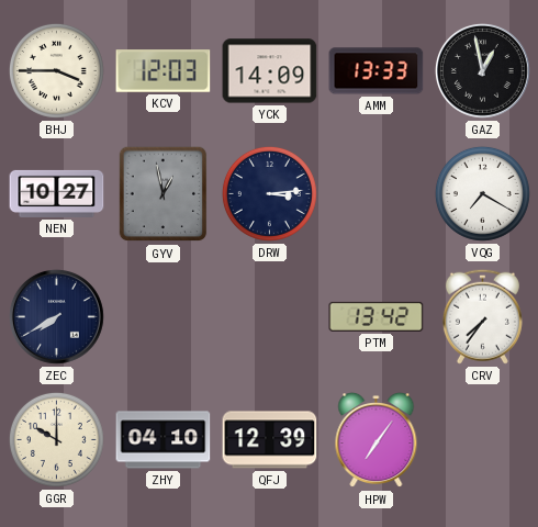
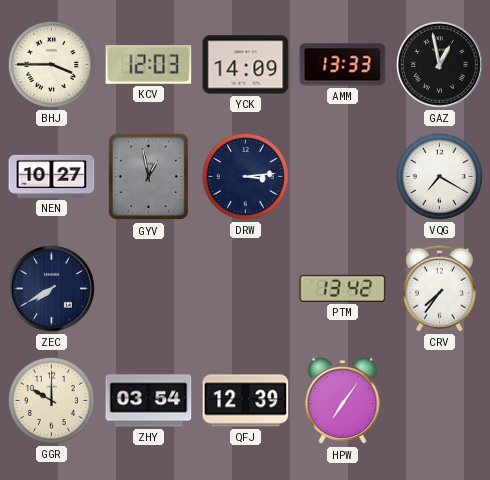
ZHY: 04:10 -> 03:54 (149, 401)
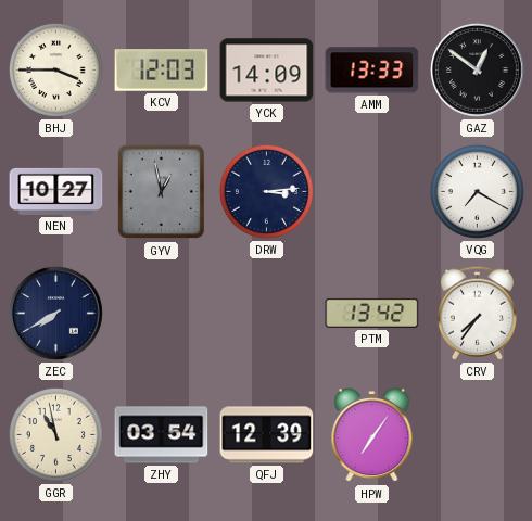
GAZ: 12:58 -> 12:51 (478, 71)
GGR: 10:00 -> 10:58 (55, 434)
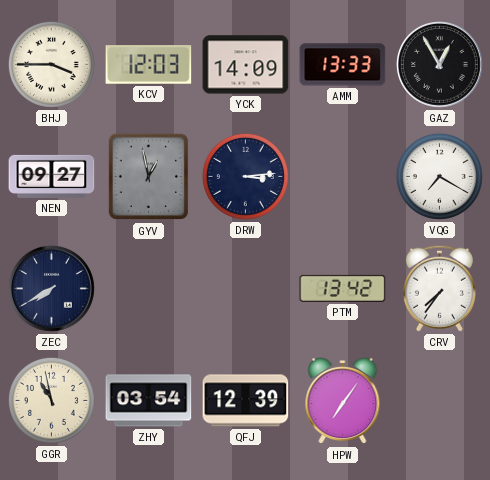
GAZ: 12:51 -> 12:55 (440, 65)
NEN: 10:27 -> 09:27 (52, 176)
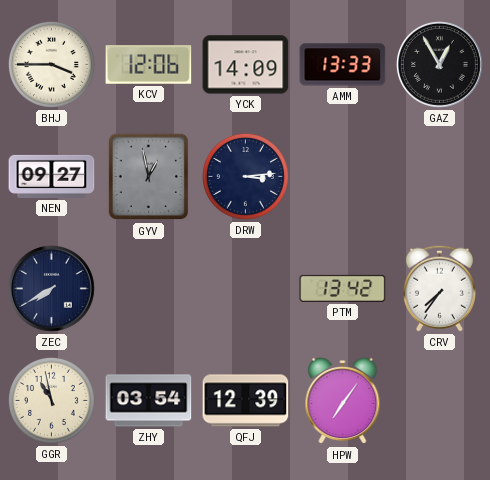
KCV: 12:03 -> 12:06 (149, 65)
VQG: 7:20 -> none (439, 176)
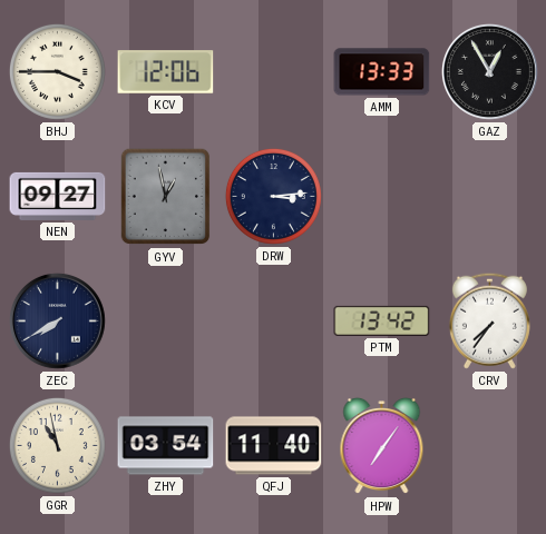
YCK: 14:09 -> none (246, 65)
QFJ: 12:39 -> 11:40 (274, 446)
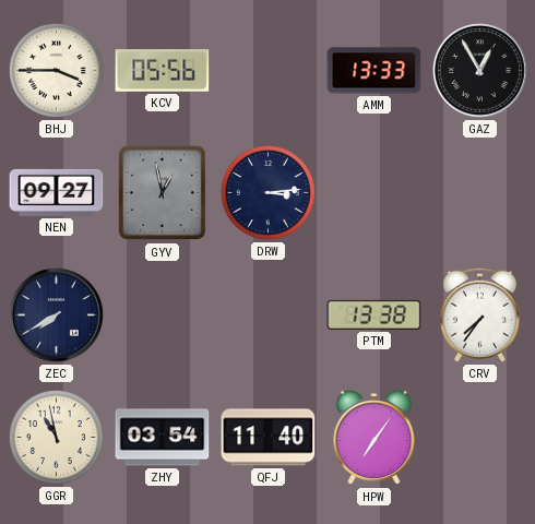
KCV: 12:06 -> 05:56 (163, 71)
PTM: 13:42 -> 13:38 (374, 314)
